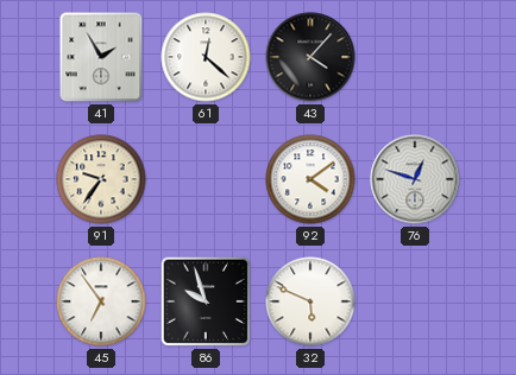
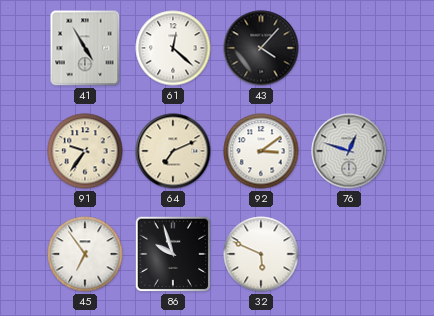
41: 1:55 -> 4:55 (85, 48)
64: none -> 7:11 (173, 151)
92: 4:09 -> 3:09 (261, 151)
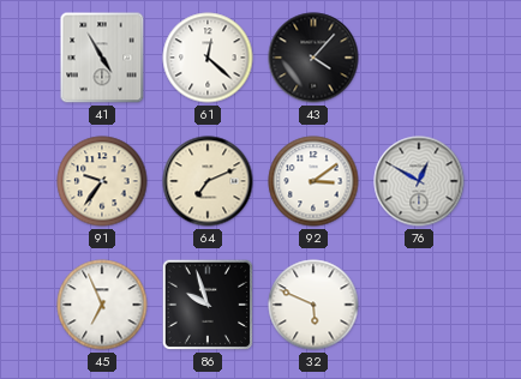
76: 12:48 -> 12:50 (419, 181)
45: 6:54 -> 6:56 (102, 305)
